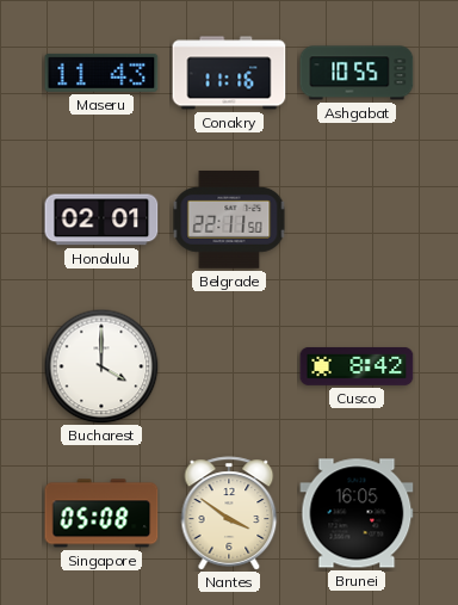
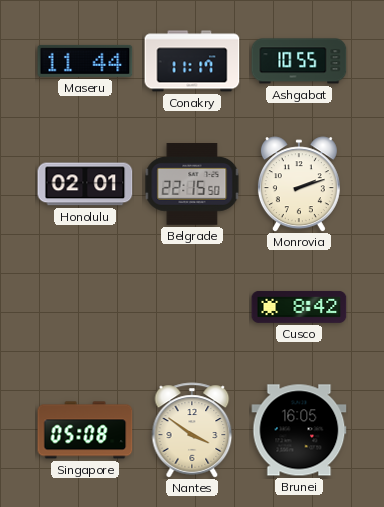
Maseru: 11:43 -> 11:44 (85, 61)
Conakry: 11:16 -> 11:17 (192, 61)
Belgrade: 22:11 -> 22:15 (192, 185)
Monrovia: none -> 2:12 (299, 184)
Bucharest: 4:00 -> none (101, 366)
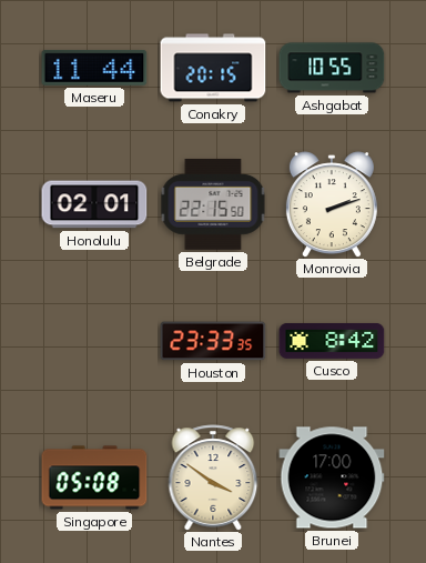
Conakry: 11:17 -> 20:15 (213, 68)
Houston: none -> 23:33 (213, 341)
Brunei: 16:05 -> 17:00 (332, 477)
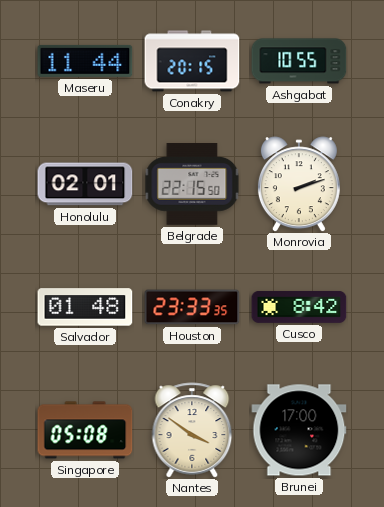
Salvador: none -> 01:48 (85, 307)
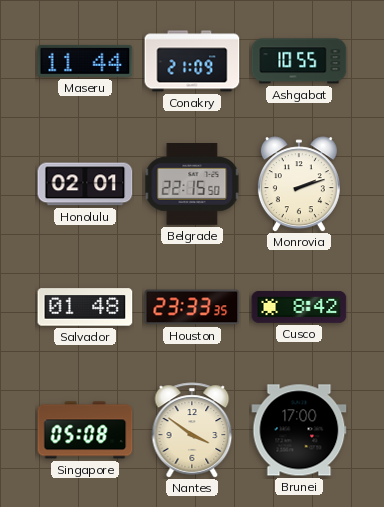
Conakry: 20:15 -> 21:09 (192, 61)
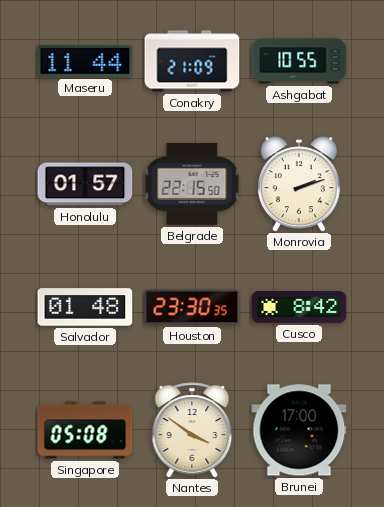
Honolulu: 02:01 -> 01:57 (85, 184)
Houston: 23:33 -> 23:30 (192, 307)
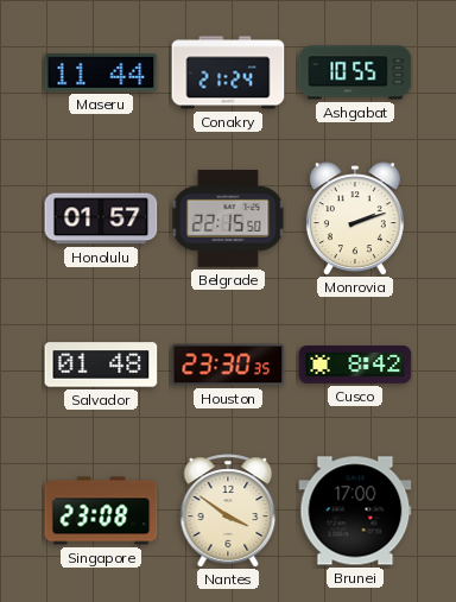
Conakry: 21:09 -> 21:24 (228, 72)
Singapore: 05:08 -> 23:08 (101, 511)
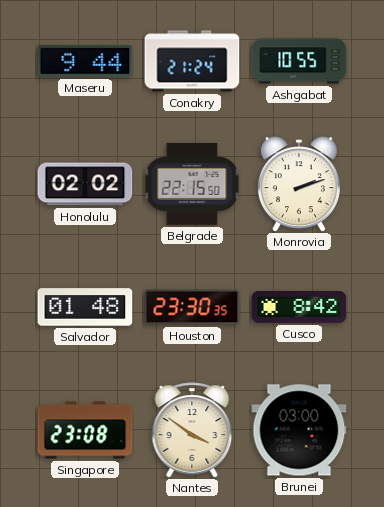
Maseru: 11:44 -> 9:44 (85, 61)
Honolulu: 01:57 -> 02:02 (85, 184)
Brunei: 17:00 -> 03:00 (299, 430)
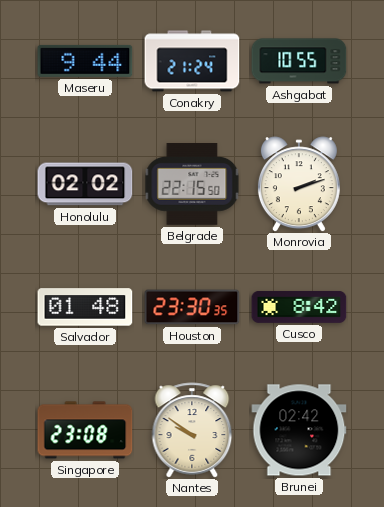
Nantes: 3:51 -> 9:51 (192, 430)
Brunei: 03:00 -> 02:42 (299, 430)
